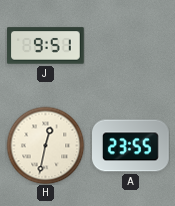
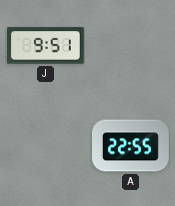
H: 12:32 -> none (45, 145)
A: 23:55 -> 22:55 (131, 146)
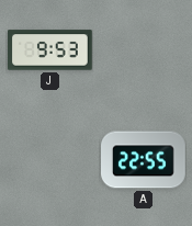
J: 9:51 -> 9:53 (50, 50)
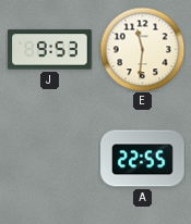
E: none -> 11:31 (142, 49)
